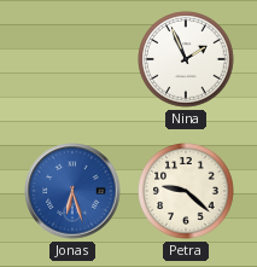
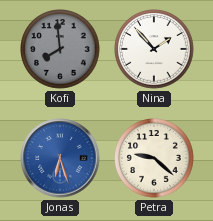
Kofi: none -> 7:59 (60, 49)
Nina: 1:56 -> 1:53 (154, 49)
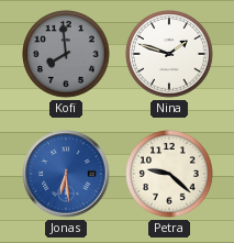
Nina: 1:53 -> 1:48 (169, 54)
Jonas: 6:27 -> 6:29 (66, 174)
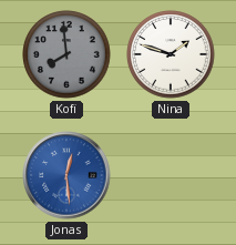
Jonas: 6:29 -> 12:29 (66, 175)
Petra: 9:22 -> none (169, 174)
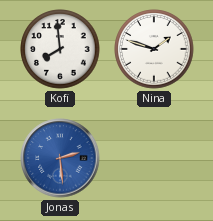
Kofi dial: grey -> white (60, 49)
Jonas: 12:29 -> 2:29 (60, 158)
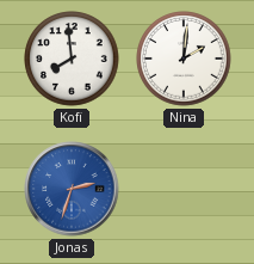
Nina: 1:48 -> 2:01 (184, 59)
Jonas: 2:29 -> 2:33 (72, 189)
